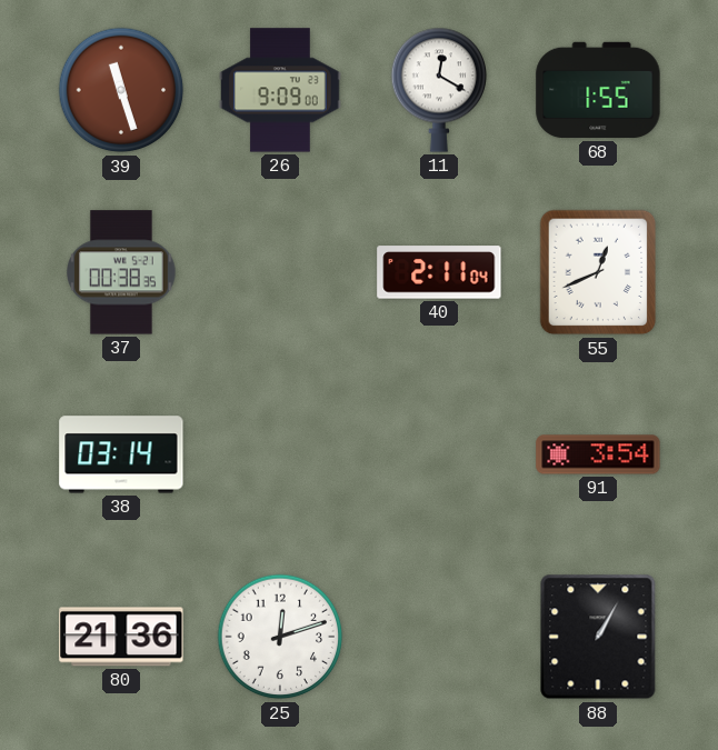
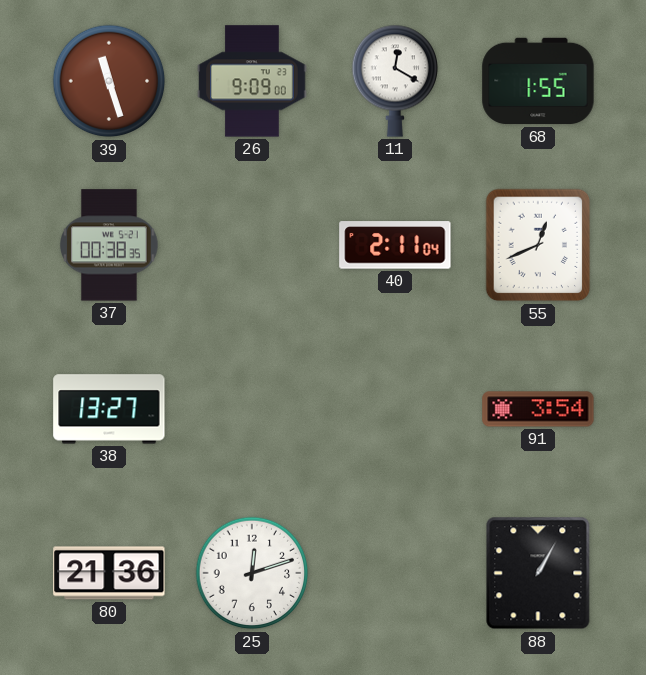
38: 03:14 -> 13:27 (109, 409)
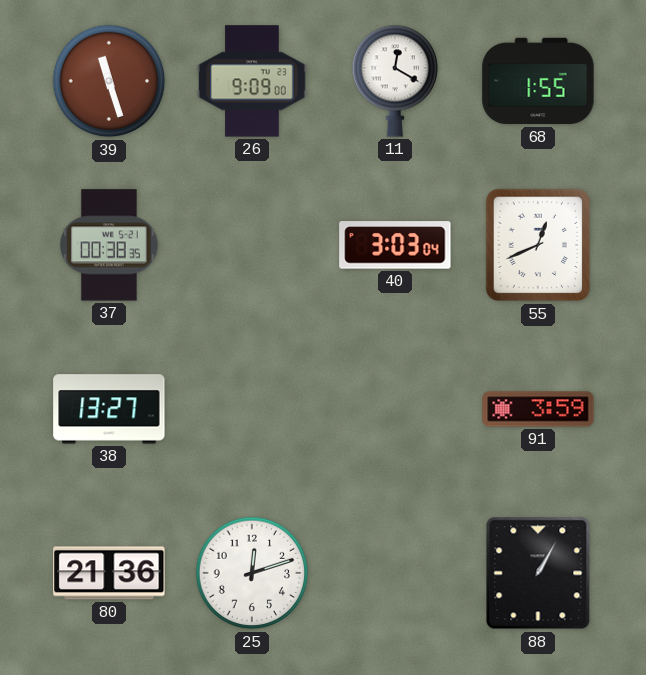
40: 2:11 -> 3:03 (395, 245)
91: 3:54 -> 3:59 (538, 409)
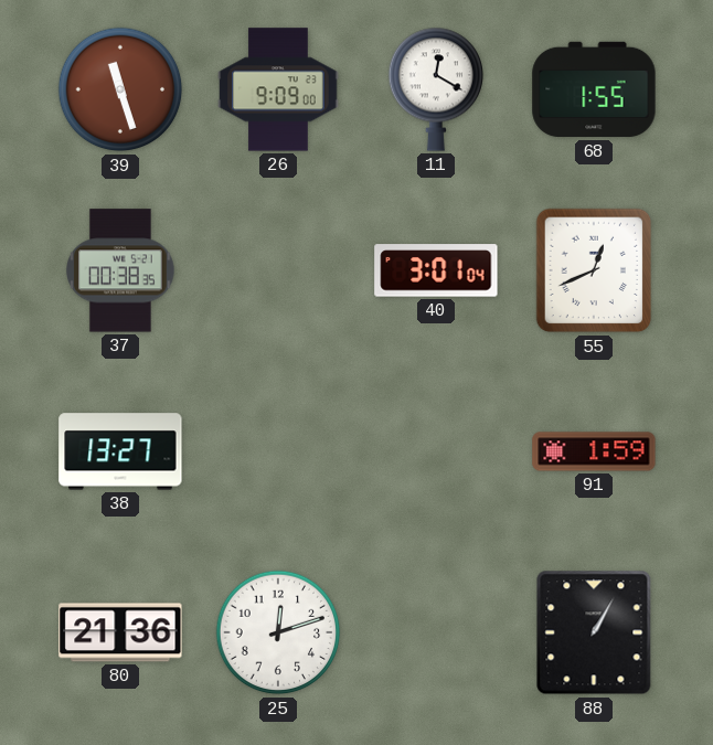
40: 3:03 -> 3:01 (436, 270)
91: 3:59 -> 1:59 (594, 451)
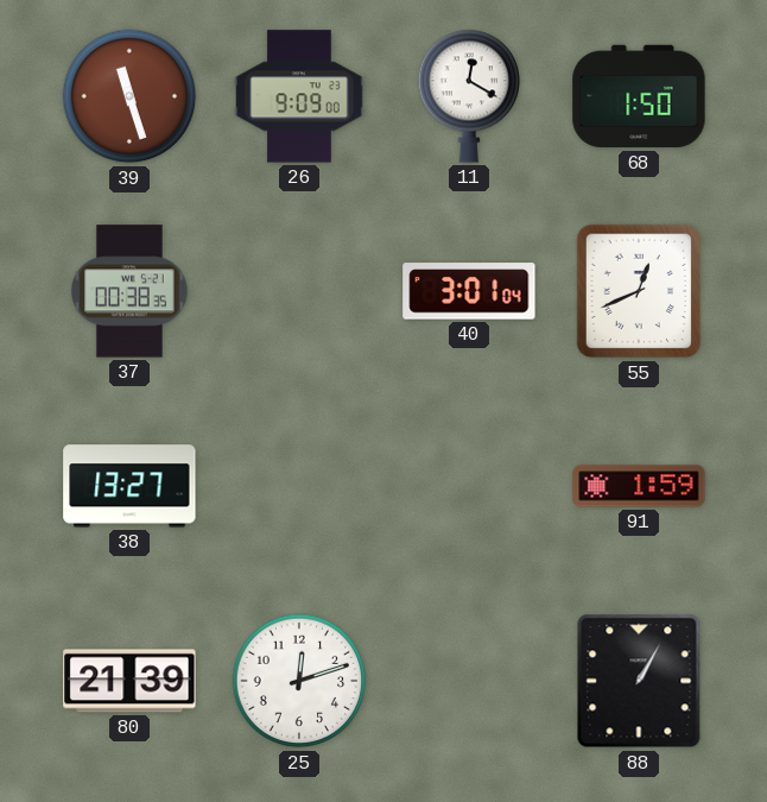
68: 1:55 -> 1:50 (639, 96)
80: 21:36 -> 21:39 (129, 681)
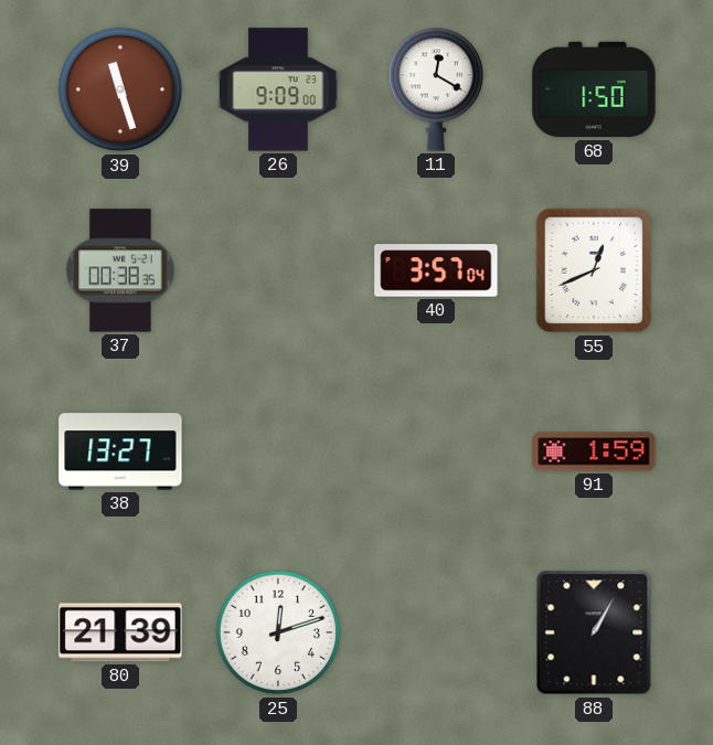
40: 3:01 -> 3:57 (436, 270)
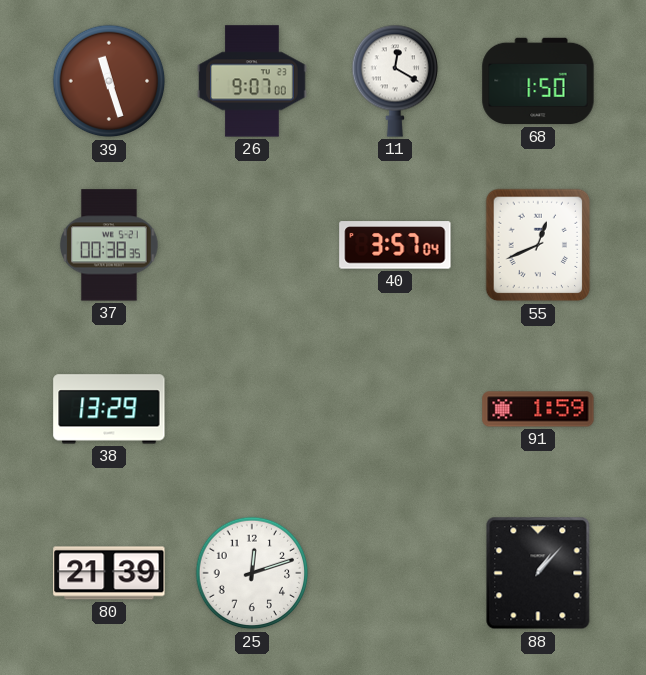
26: 9:09 -> 9:07 (252, 81)
38: 13:27 -> 13:29 (109, 409)
88: 1:05 -> 1:07 (538, 573)
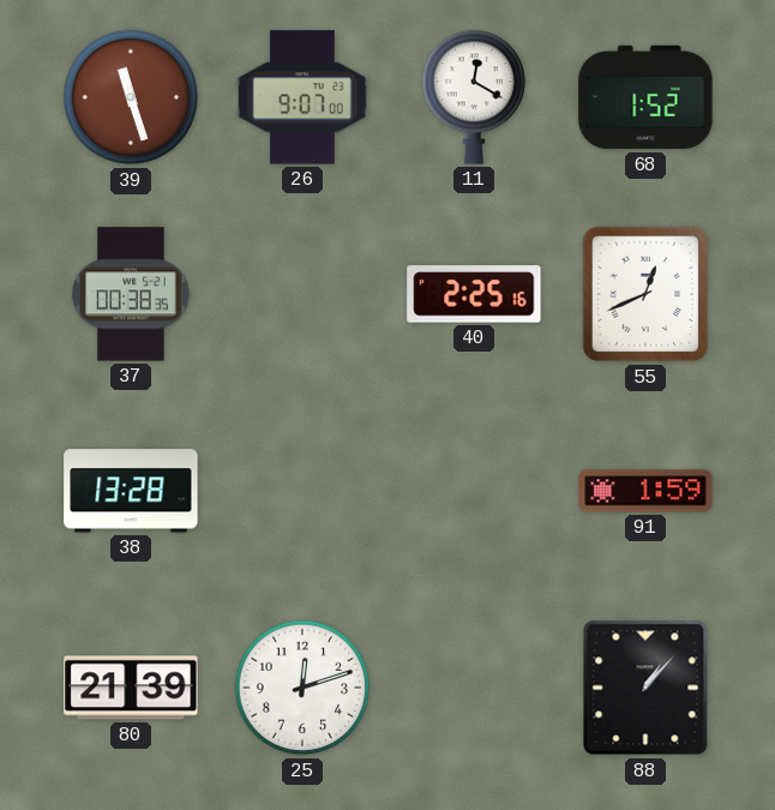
68: 1:50 -> 1:52 (645, 97)
40: 3:57 -> 2:25 (474, 294)
38: 13:29 -> 13:28 (131, 491)
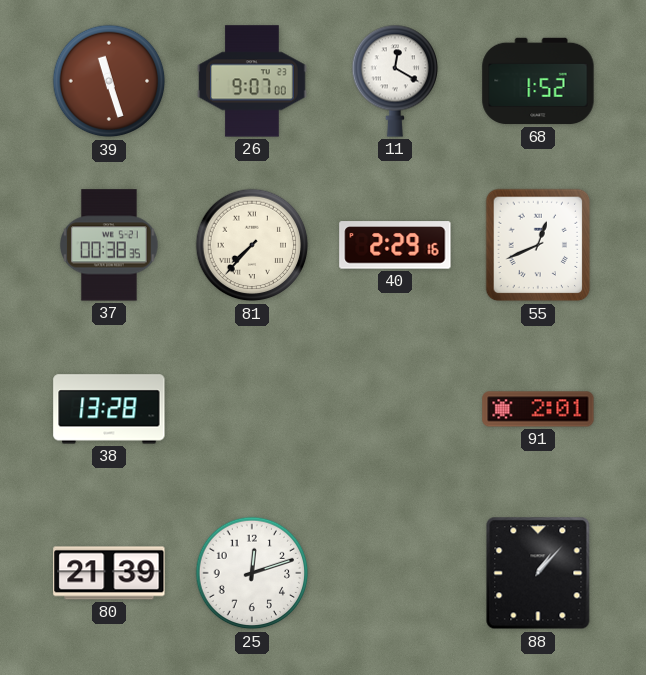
81: none -> 7:37 (252, 245)
40: 2:25 -> 2:29 (395, 245)
91: 1:59 -> 2:01 (538, 409)
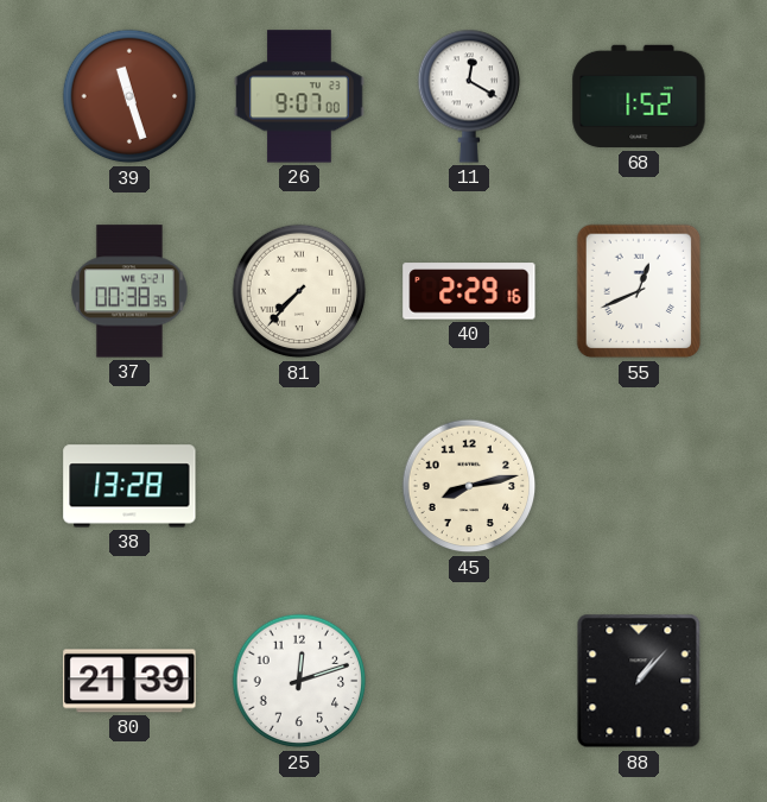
45: none -> 8:13 (469, 486)
91: 2:01 -> none (538, 409)
